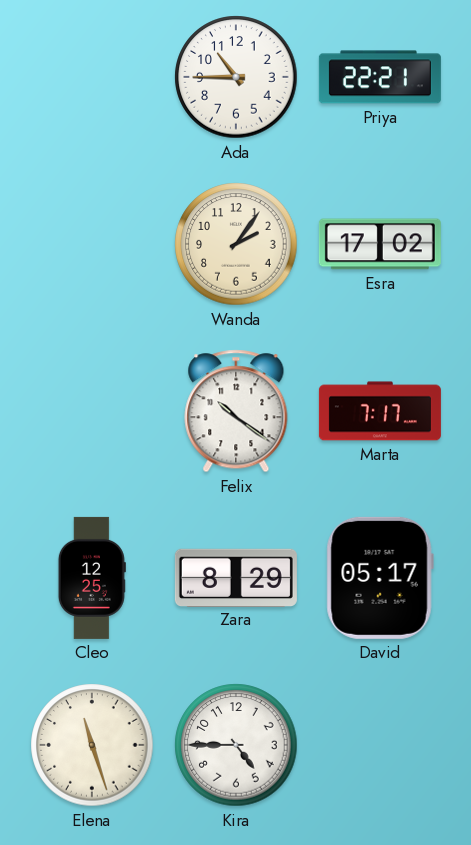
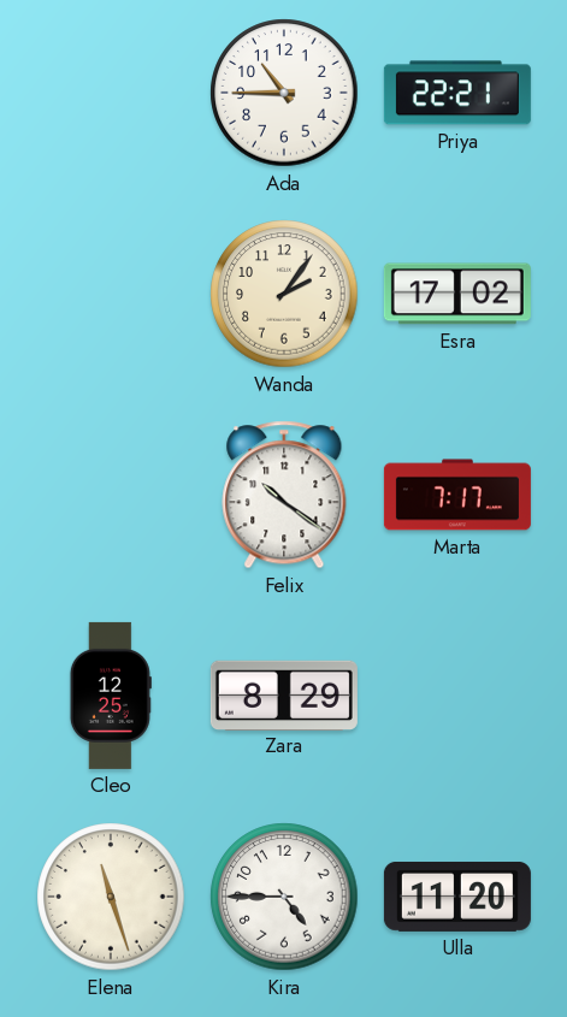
David: 05:17 -> none (380, 578)
Ulla: none -> 11:20 (457, 897)
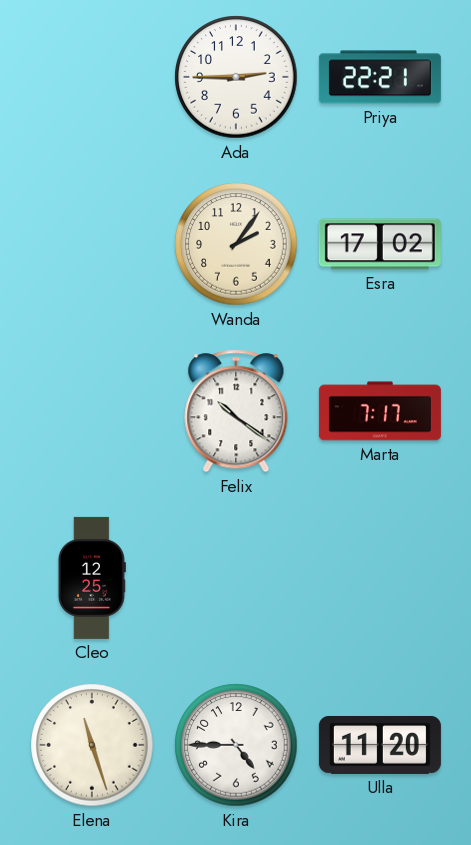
Ada: 10:45 -> 2:45 (236, 77)
Zara: 8:29 -> none (284, 694)
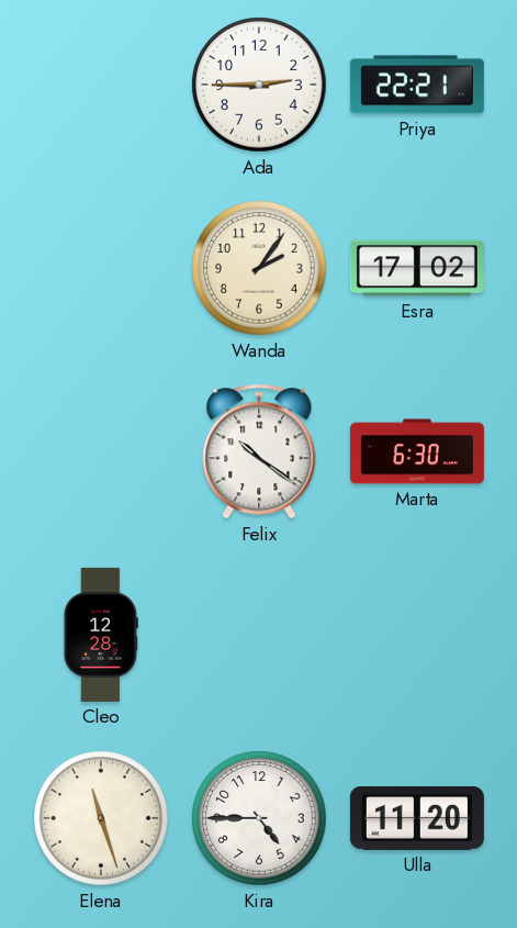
Marta: 7:17 -> 6:30 (417, 451)
Cleo: 12:25 -> 12:28 (101, 635)
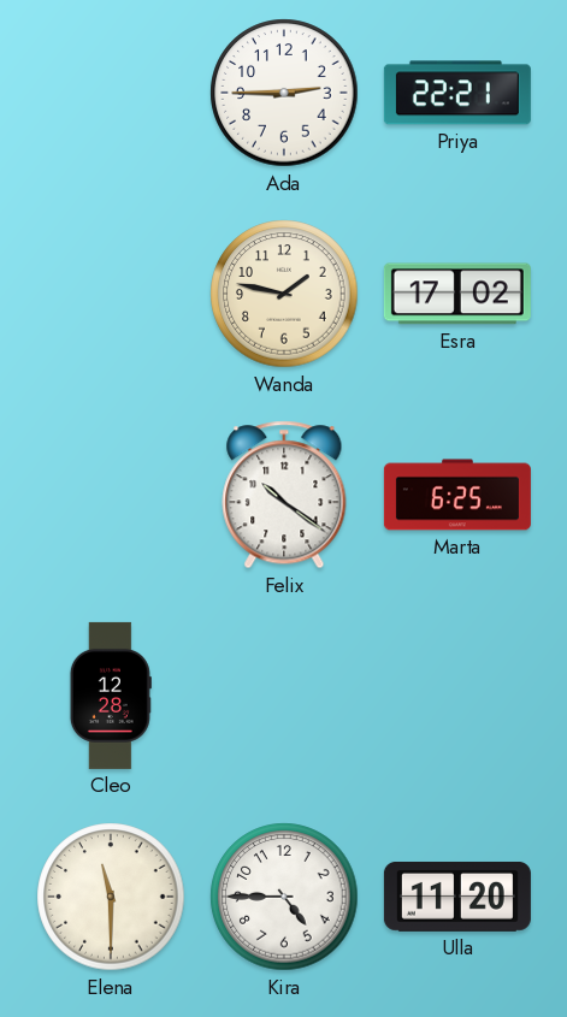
Wanda: 2:06 -> 1:47 (284, 294)
Marta: 6:30 -> 6:25 (457, 495)
Elena: 11:27 -> 11:30 (111, 897)
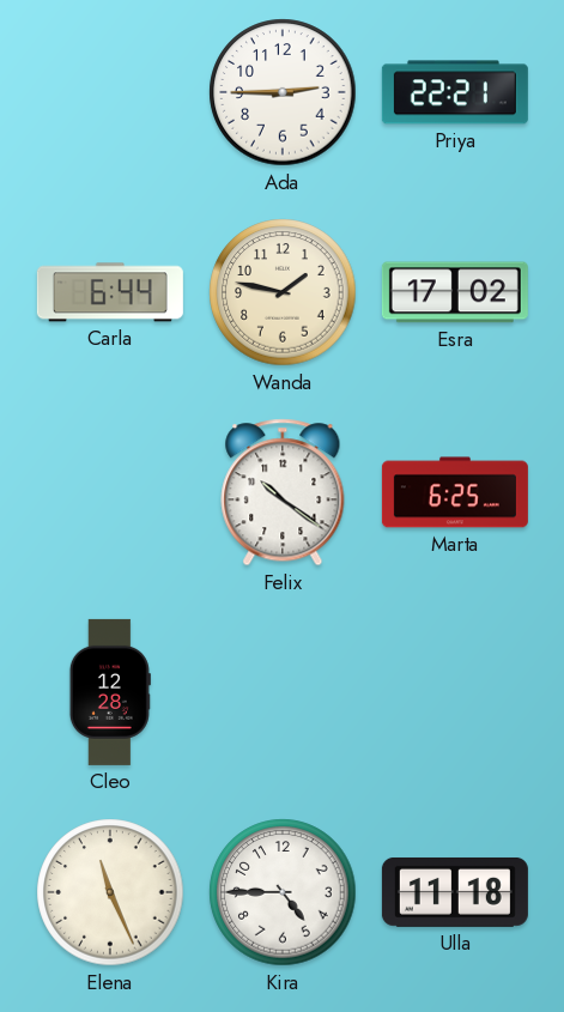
Carla: none -> 6:44 (110, 292)
Elena: 11:30 -> 11:26 (110, 892)
Ulla: 11:20 -> 11:18 (455, 892)
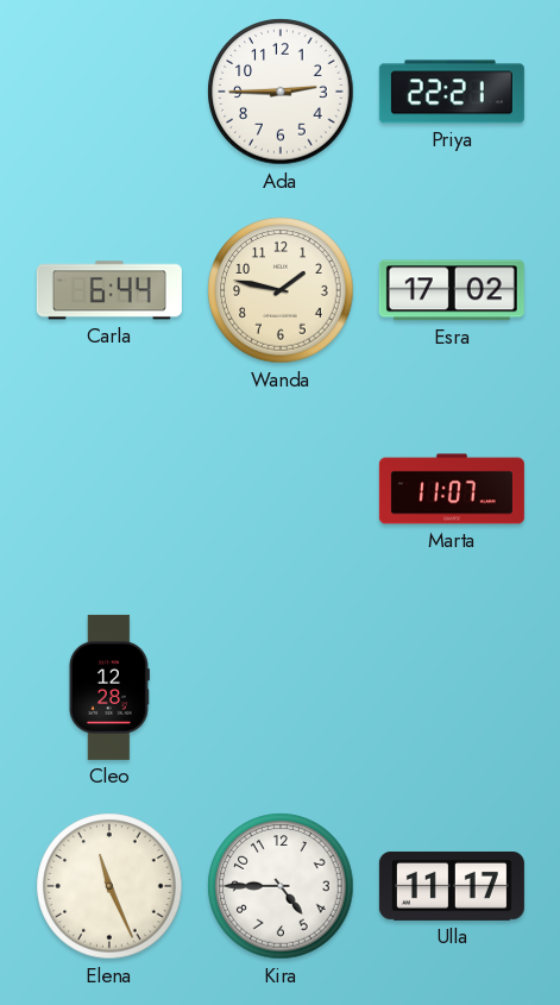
Felix: 10:21 -> none (283, 492)
Marta: 6:25 -> 11:07 (452, 489)
Ulla: 11:18 -> 11:17 (452, 886)
